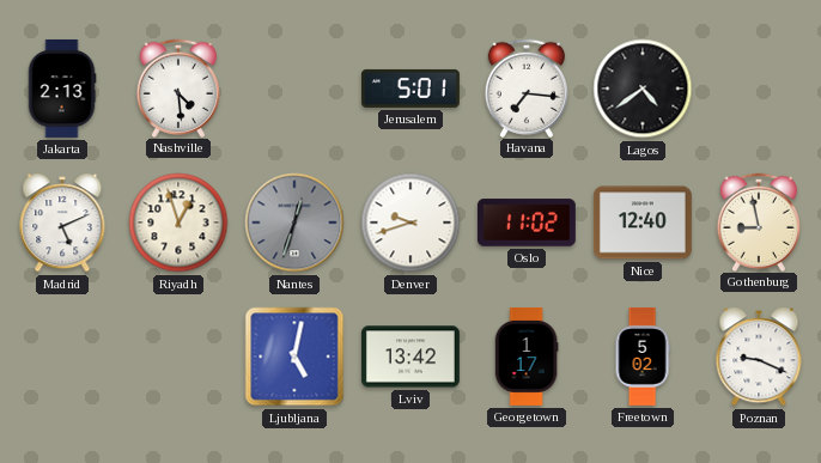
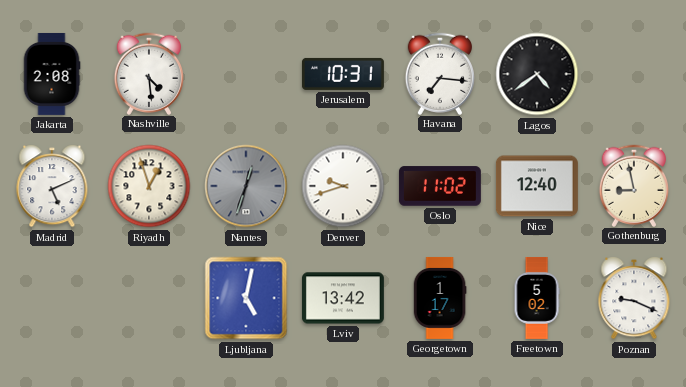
Jakarta: 2:13 -> 2:08 (52, 74)
Jerusalem: 5:01 -> 10:31 (343, 74)
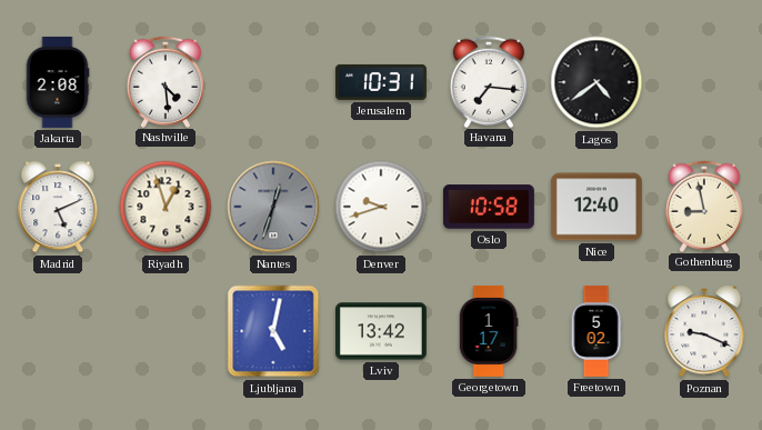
Oslo: 11:02 -> 10:58 (489, 207)
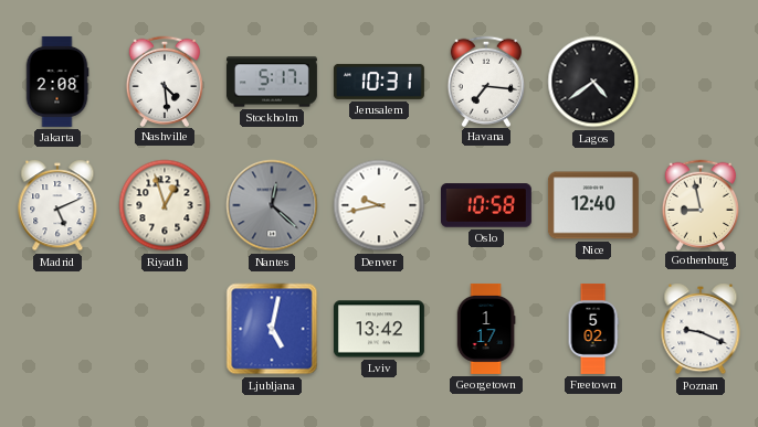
Stockholm: none -> 5:17 (272, 82)
Nantes: 12:33 -> 12:22 (272, 205)
Denver: 9:42 -> 9:43 (379, 205)
